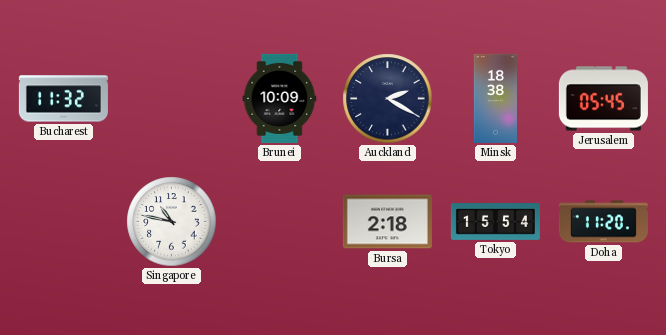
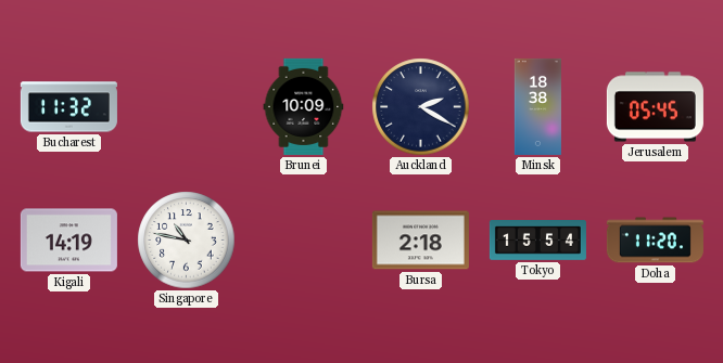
Kigali: none -> 14:19 (68, 241)
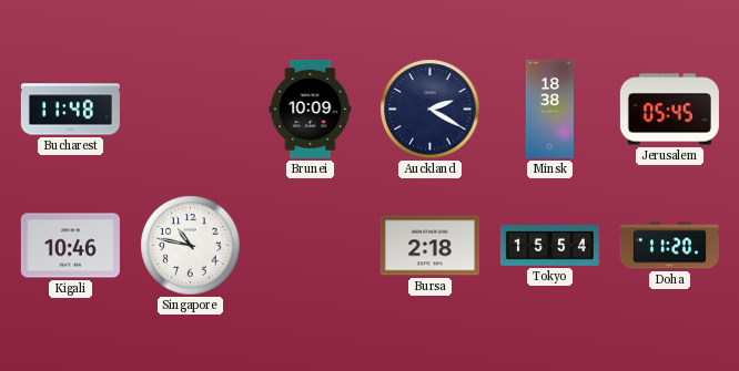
Bucharest: 11:32 -> 11:48 (70, 110)
Kigali: 14:19 -> 10:46 (70, 246)
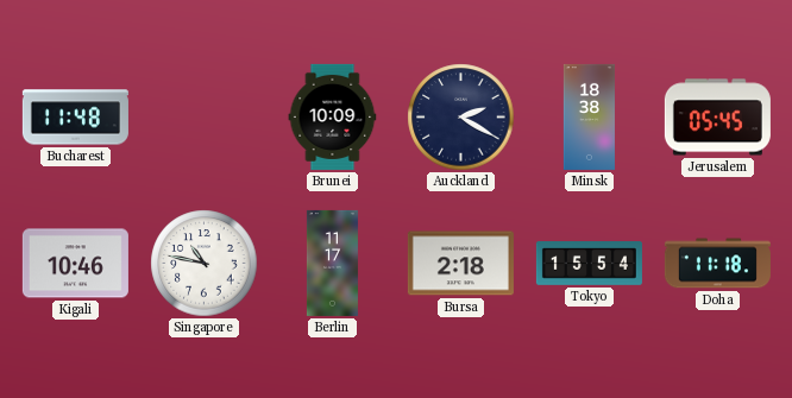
Berlin: none -> 11:17 (332, 263)
Doha: 11:20 -> 11:18 (717, 264)
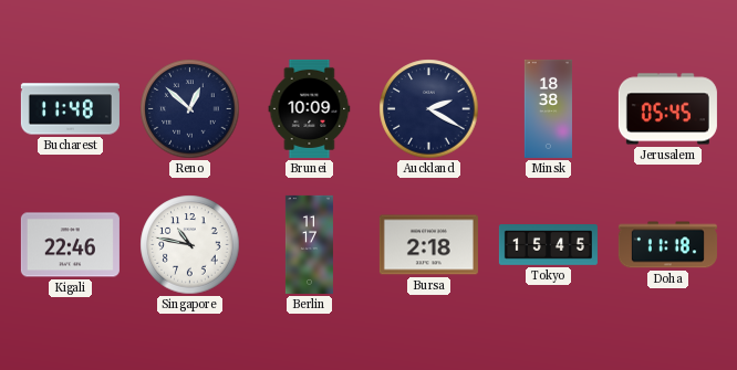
Reno: none -> 12:52 (190, 109)
Kigali: 10:46 -> 22:46 (70, 245)
Tokyo: 15:54 -> 15:45 (548, 245)
